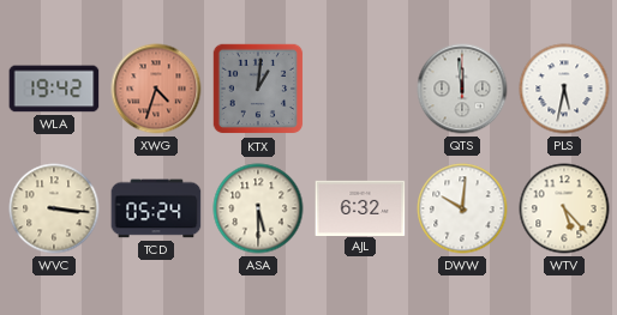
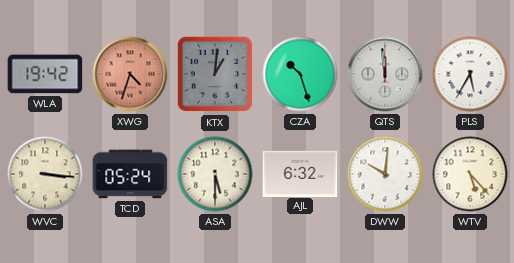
CZA: none -> 10:27 (300, 74)
PLS: 5:32 -> 5:35 (470, 74)
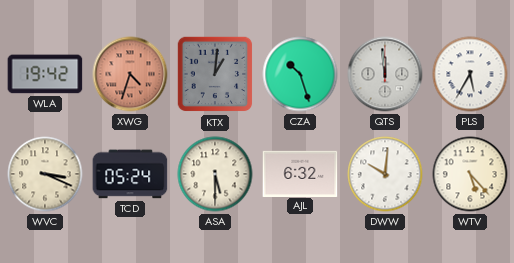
WVC: 3:16 -> 3:19 (45, 174)
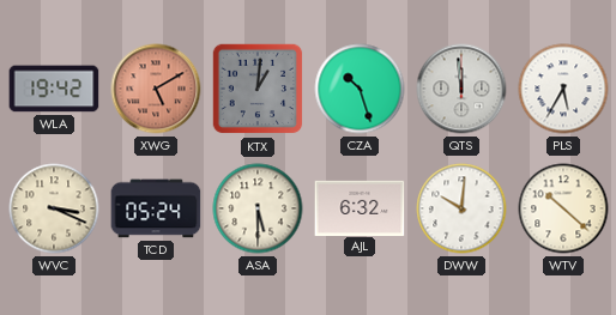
XWG: 4:33 -> 5:10 (156, 89)
WTV: 5:23 -> 10:22 (563, 208)
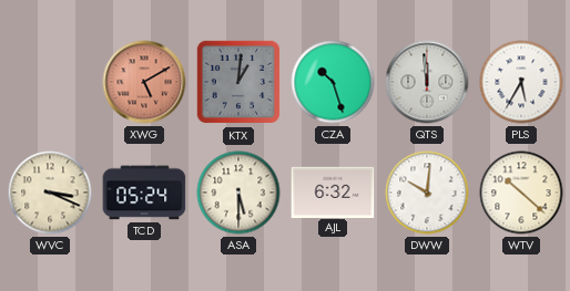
WLA: 19:42 -> none (54, 89)
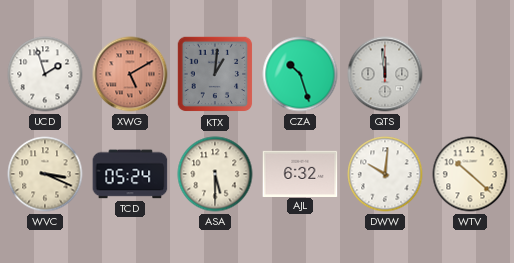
UCD: none -> 1:57 (45, 74)
PLS: 5:35 -> none (521, 82)
